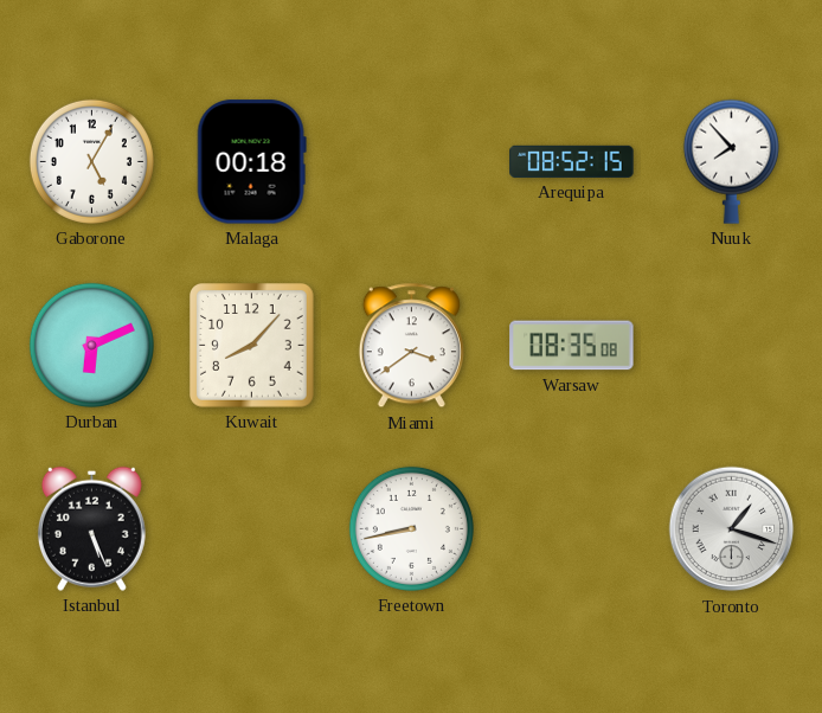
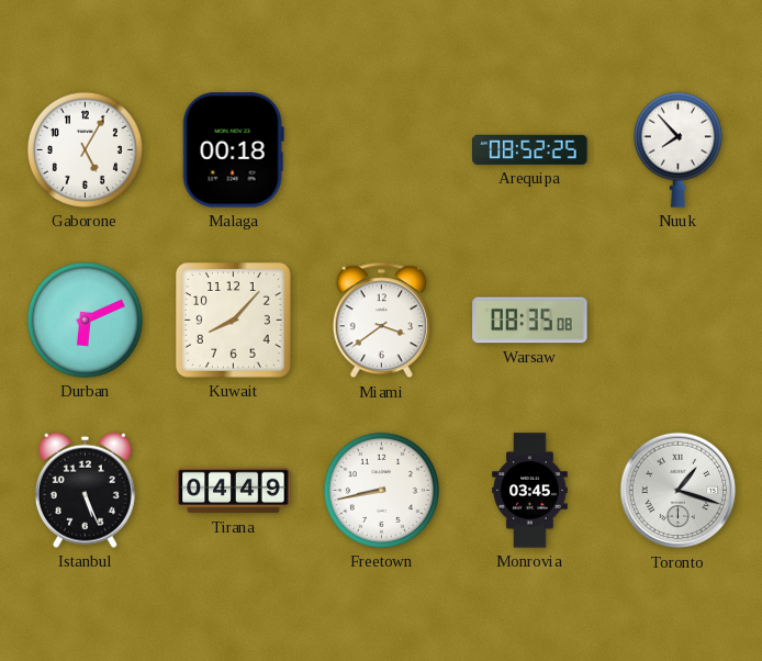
Arequipa: 08:52:15 -> 08:52:25 (530, 149)
Tirana: none -> 04:49 (234, 491)
Monrovia: none -> 03:45 (530, 491)
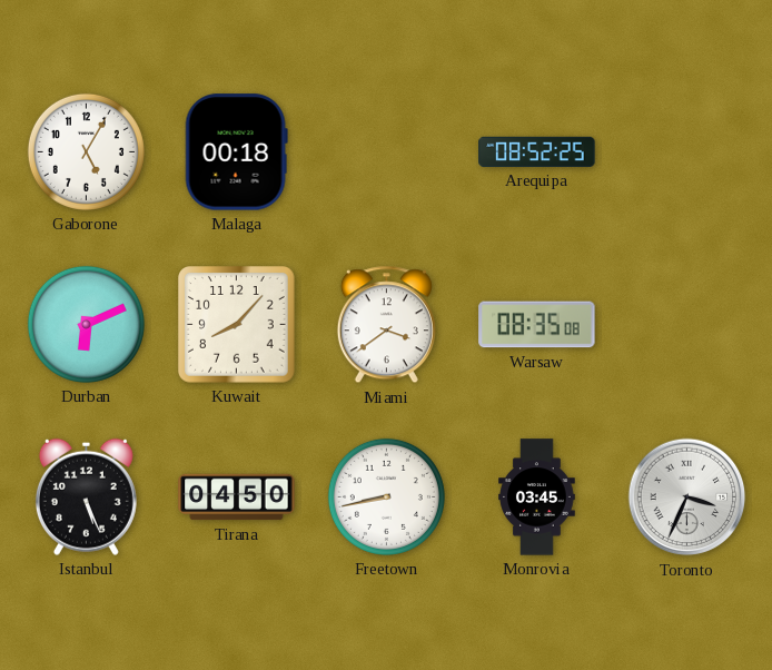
Nuuk: 7:53 -> none (677, 149)
Tirana: 04:49 -> 04:50 (237, 497)
Toronto: 1:18 -> 3:34 (687, 497)
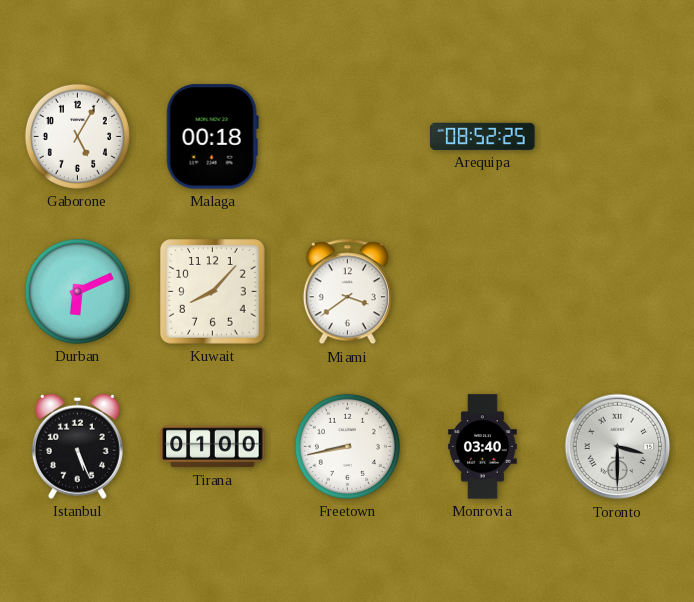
Warsaw: 08:35 -> none (537, 325)
Tirana: 04:50 -> 01:00 (213, 447)
Monrovia: 03:45 -> 03:40 (483, 447)
Toronto: 3:34 -> 3:30 (618, 447)
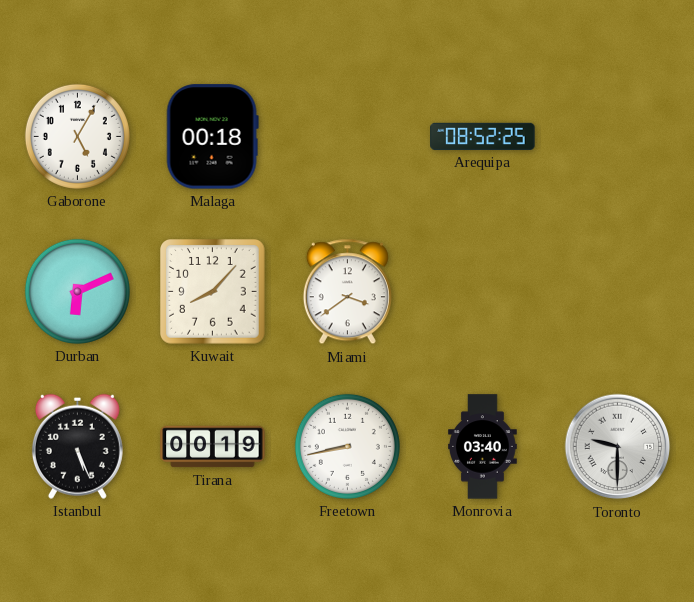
Tirana: 01:00 -> 00:19 (213, 447)
Toronto: 3:30 -> 9:30 (618, 447)
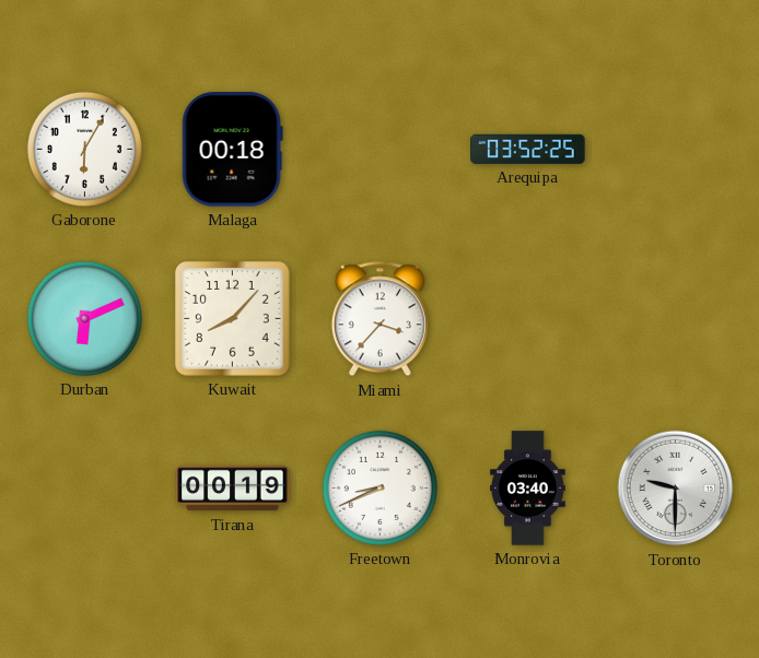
Gaborone: 5:05 -> 6:05 (84, 149)
Arequipa: 08:52 -> 03:52 (528, 149)
Miami: 3:39 -> 3:37 (379, 319)
Istanbul: 5:26 -> none (77, 446)
Freetown: 8:43 -> 8:41 (379, 487)
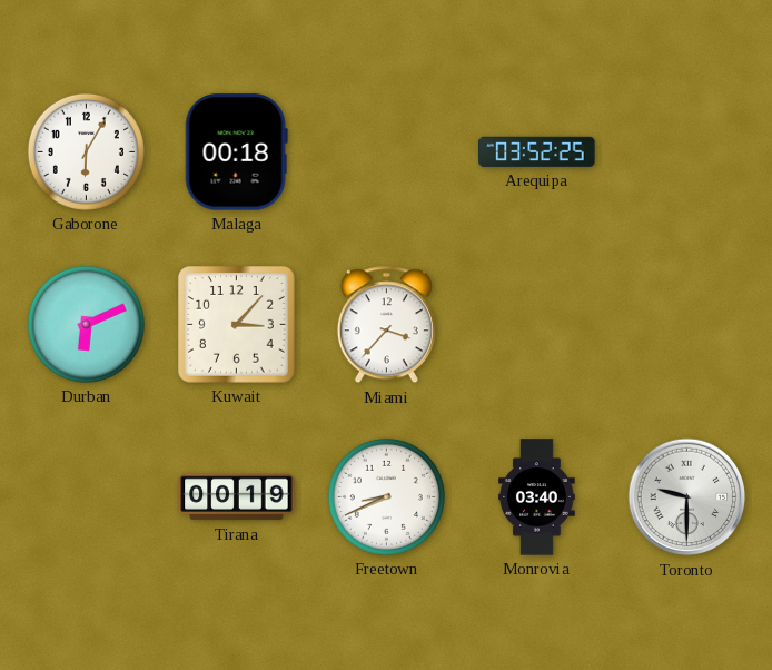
Kuwait: 8:07 -> 3:07 (237, 325)
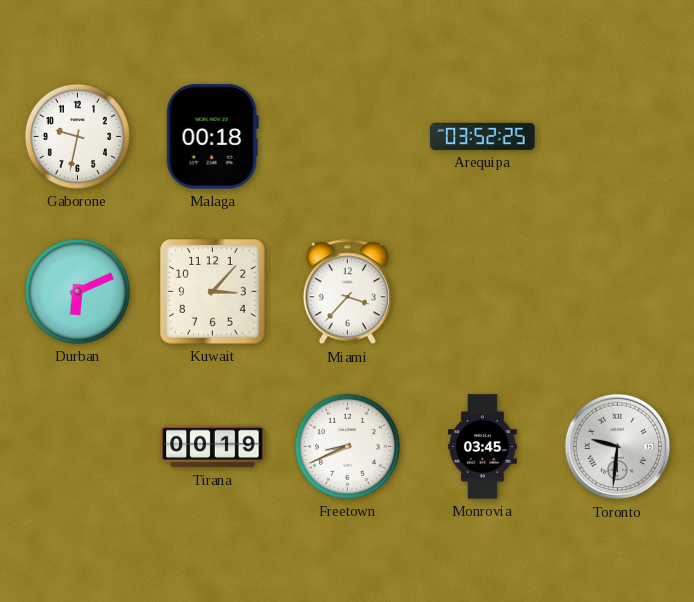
Gaborone: 6:05 -> 9:32 (77, 136)
Monrovia: 03:40 -> 03:45 (483, 447)
Toronto: 9:30 -> 9:31 (618, 447)
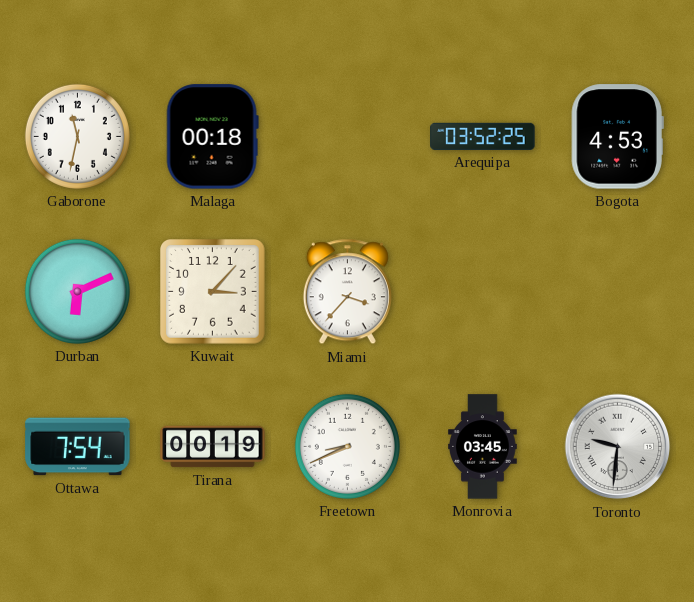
Gaborone: 9:32 -> 11:32 (77, 136)
Bogota: none -> 4:53 (617, 137)
Ottawa: none -> 7:54 (78, 447)
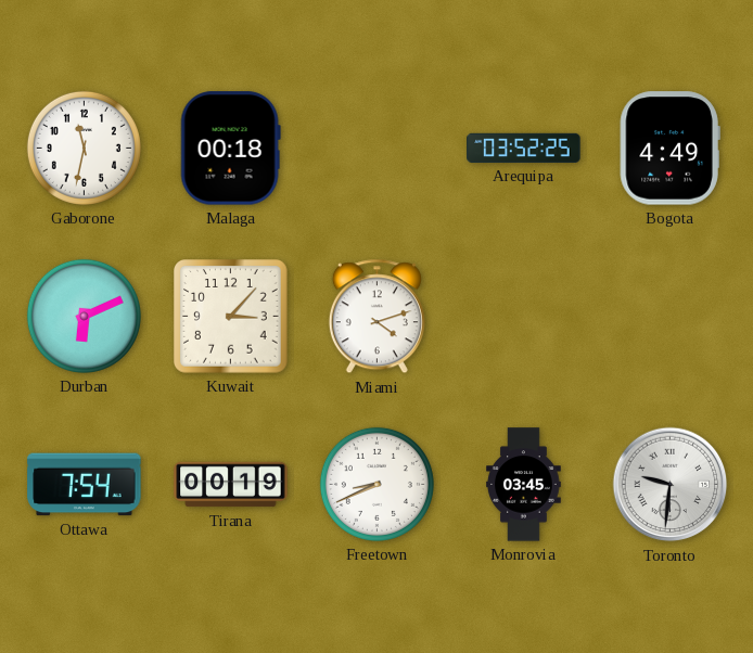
Bogota: 4:53 -> 4:49 (669, 149)
Miami: 3:37 -> 4:12 (376, 317)
